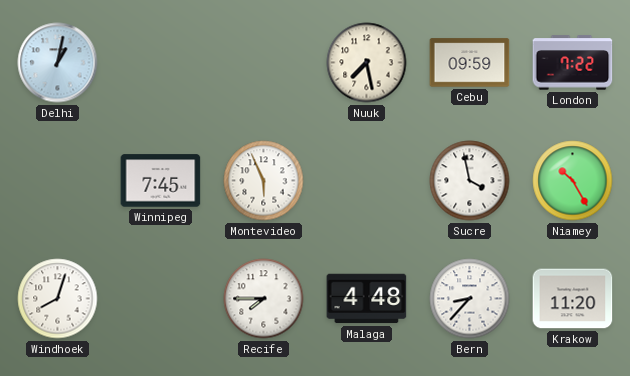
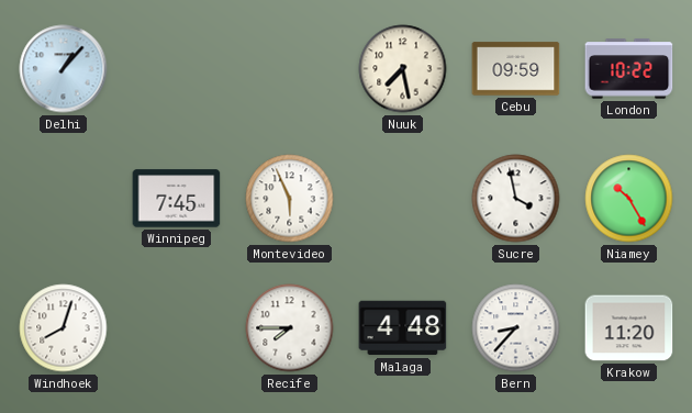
Delhi: 1:02 -> 1:07 (64, 69)
London: 7:22 -> 10:22 (629, 69)
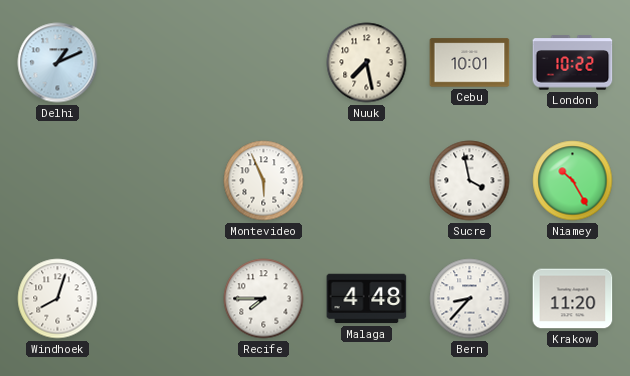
Delhi: 1:07 -> 1:11 (58, 63)
Cebu: 09:59 -> 10:01 (470, 63)
Winnipeg: 7:45 -> none (177, 199)
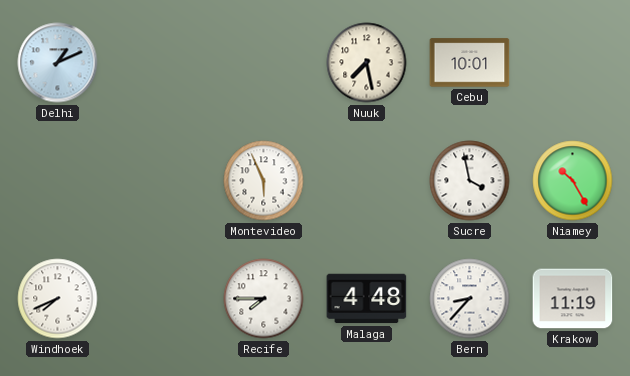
London: 10:22 -> none (573, 63)
Windhoek: 8:03 -> 7:41 (58, 299)
Krakow: 11:20 -> 11:19 (573, 299)
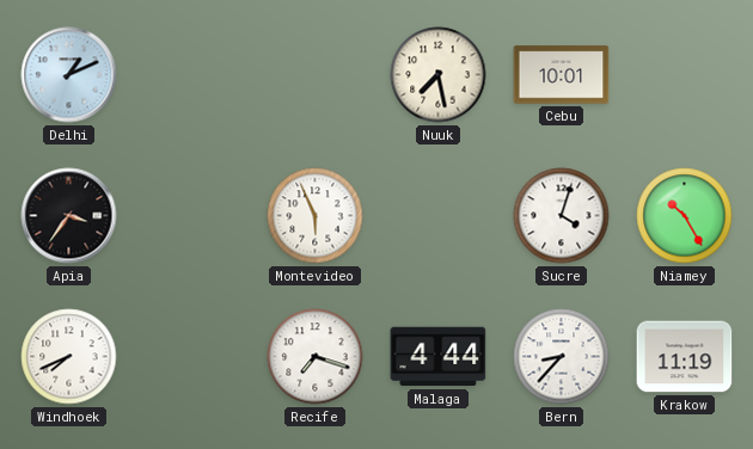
Apia: none -> 3:36 (69, 216)
Sucre: 3:58 -> 4:03 (562, 216)
Recife: 7:45 -> 7:18 (316, 357)
Malaga: 4:48 -> 4:44 (439, 357)
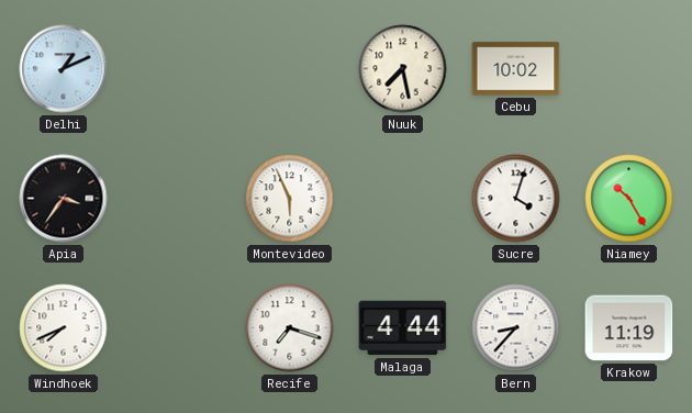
Cebu: 10:01 -> 10:02 (516, 69)
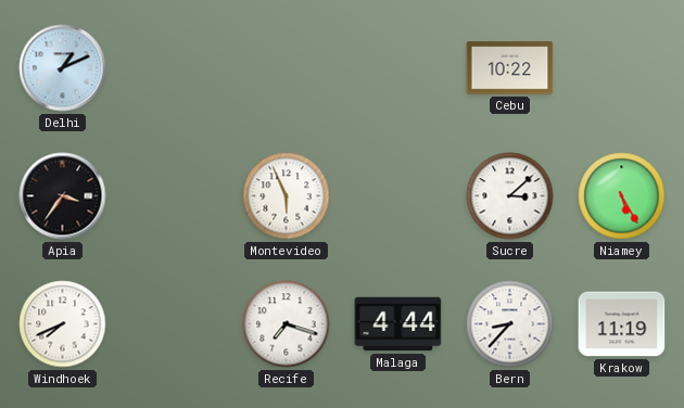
Nuuk: 7:28 -> none (403, 69)
Cebu: 10:02 -> 10:22 (510, 68)
Sucre: 4:03 -> 3:08 (510, 196)
Niamey: 10:25 -> 5:25 (622, 196)
